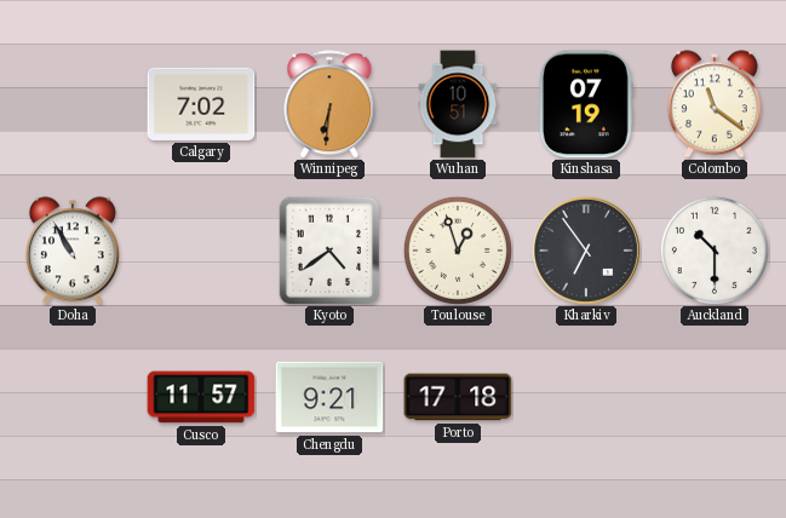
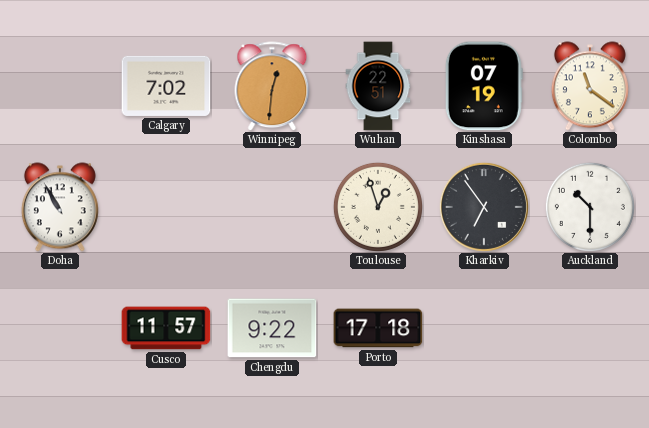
Winnipeg: 6:31 -> 12:31 (272, 86)
Wuhan: 10:51 -> 22:51 (378, 86)
Kyoto: 4:39 -> none (329, 251)
Chengdu: 9:21 -> 9:22 (272, 328)
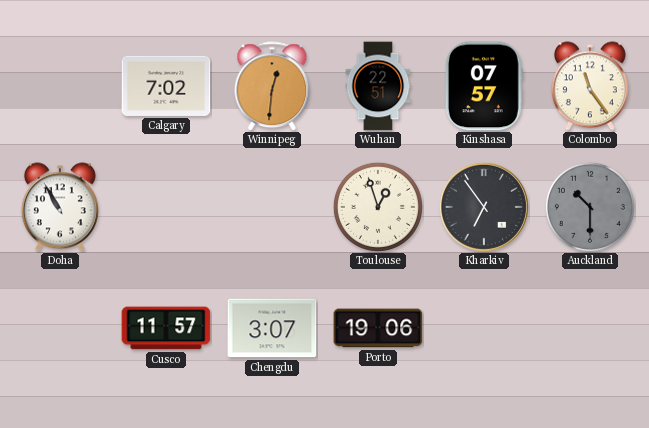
Kinshasa: 07:19 -> 07:57 (484, 86)
Colombo: 11:21 -> 11:24 (590, 86)
Auckland dial: white -> grey (590, 207)
Chengdu: 9:22 -> 3:07 (272, 328)
Porto: 17:18 -> 19:06 (378, 328)
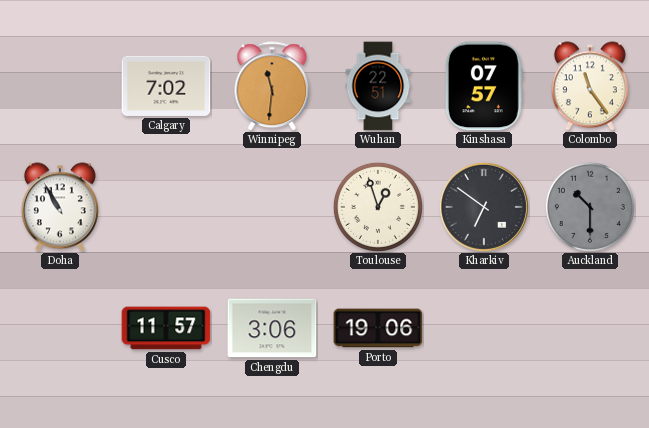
Winnipeg: 12:31 -> 11:31 (272, 86)
Kharkiv: 6:54 -> 6:51 (484, 207)
Chengdu: 3:07 -> 3:06 (272, 328)
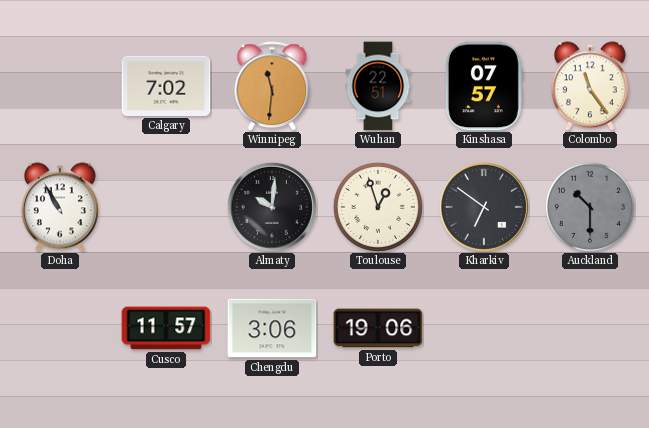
Almaty: none -> 10:01 (272, 207)
